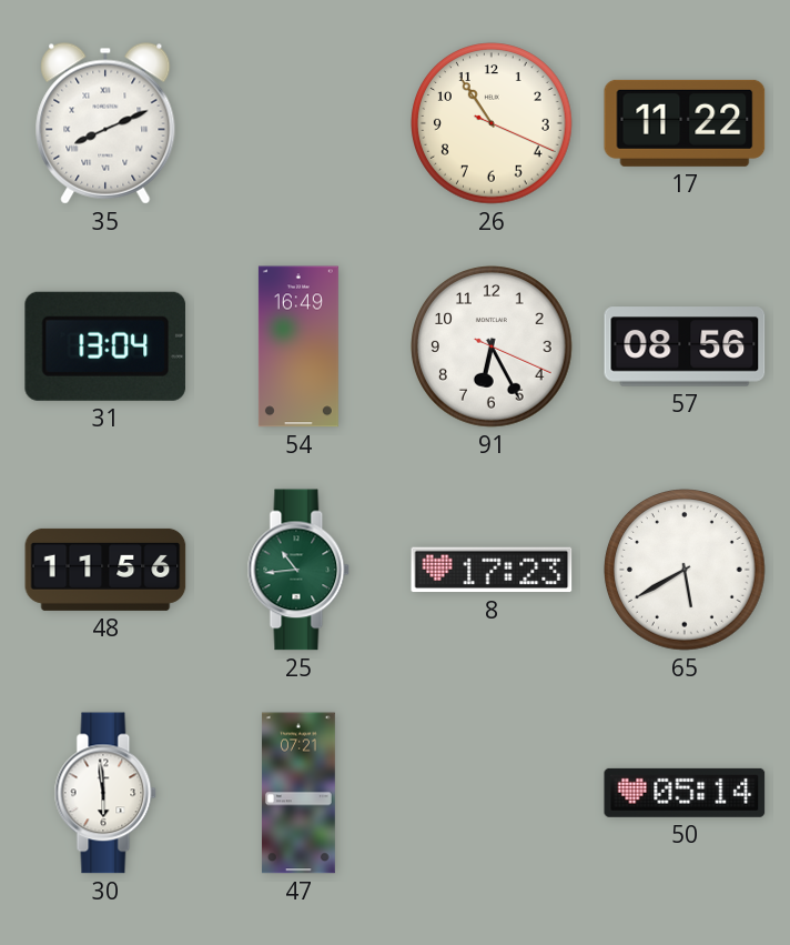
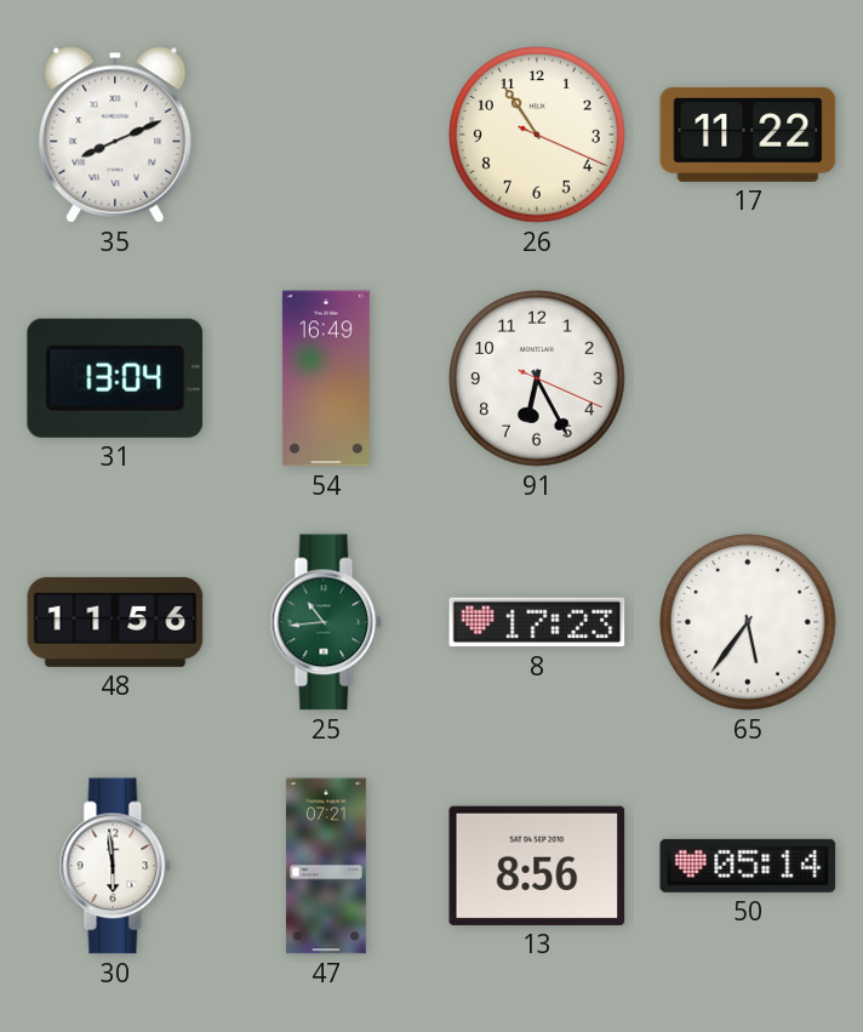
57: 08:56 -> none (685, 346)
65: 5:40 -> 5:36 (748, 622)
13: none -> 8:56 (537, 866)
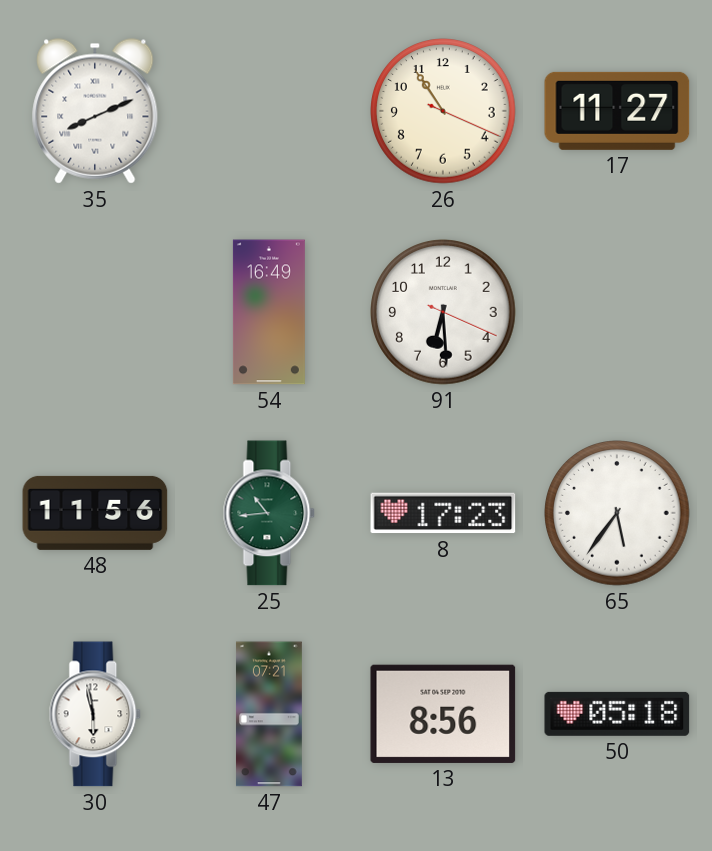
17: 11:22 -> 11:27 (617, 111)
31: 13:04 -> none (115, 378)
91: 6:25 -> 6:29 (443, 312)
30: 5:59 -> 5:58 (95, 714)
50: 05:14 -> 05:18 (617, 714)
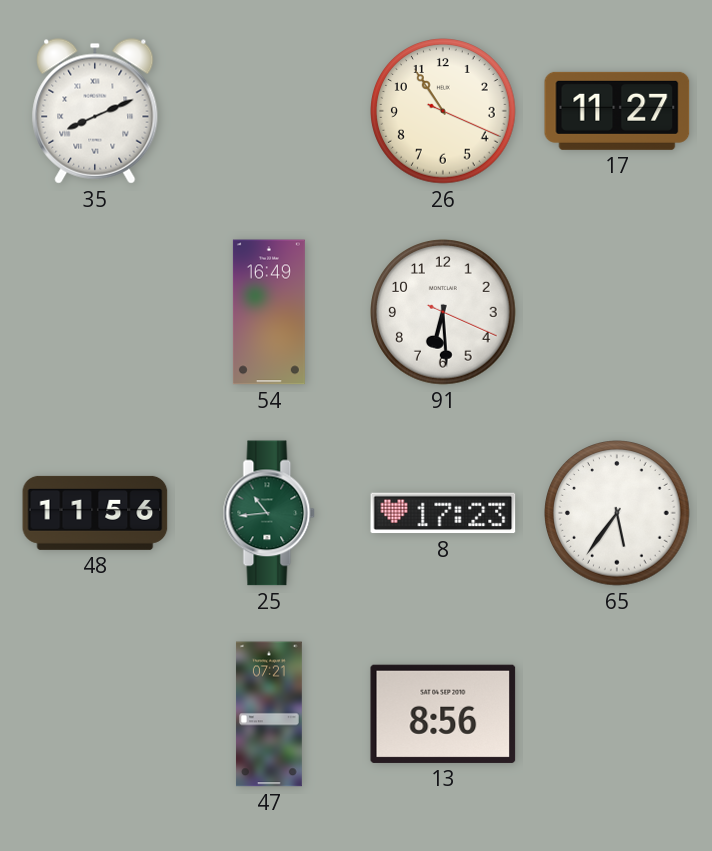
30: 5:58 -> none (95, 714)
50: 05:18 -> none (617, 714)
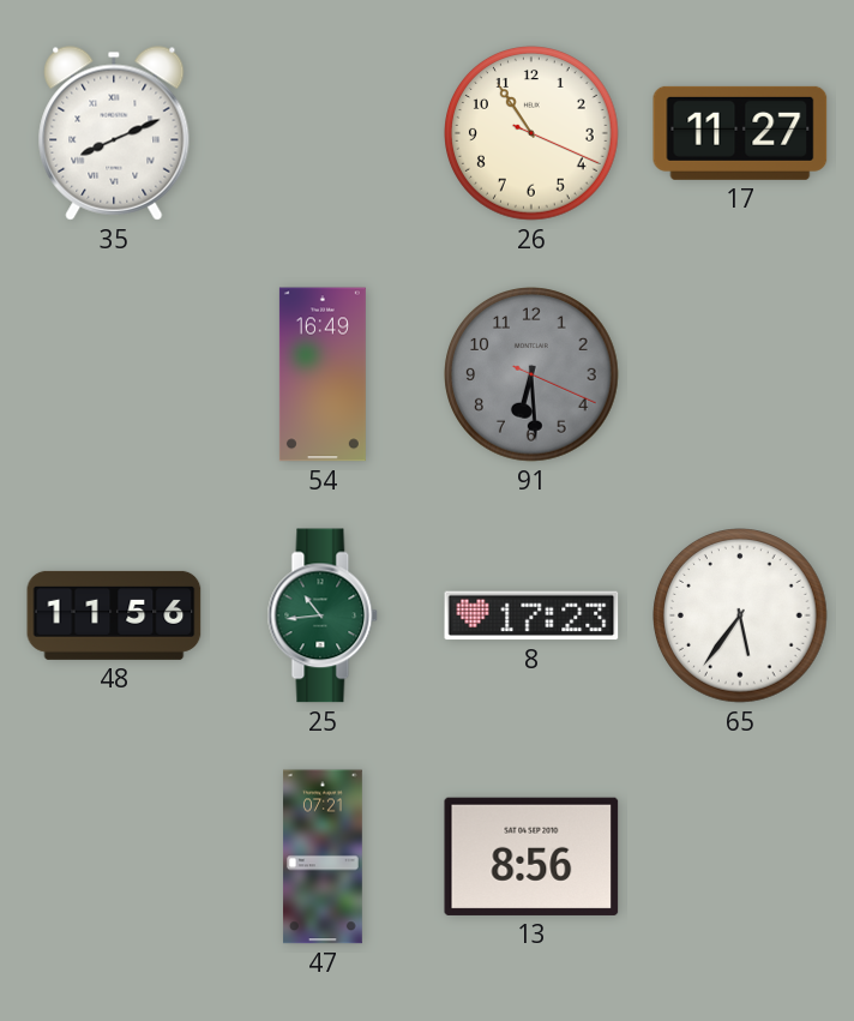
91 dial: white -> grey (531, 374)
